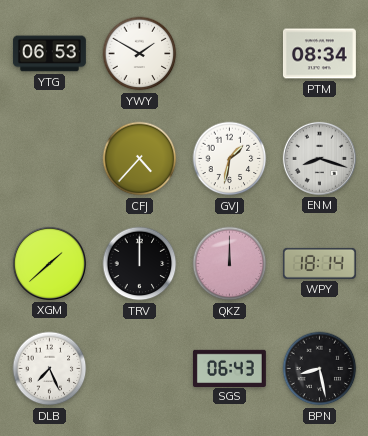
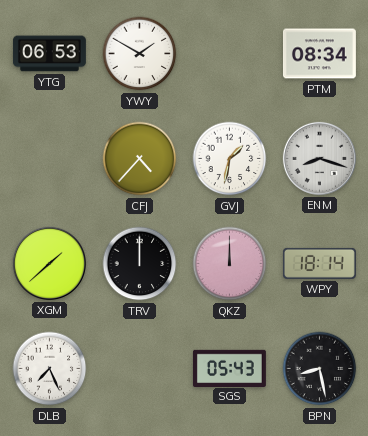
SGS: 06:43 -> 05:43 (229, 368)
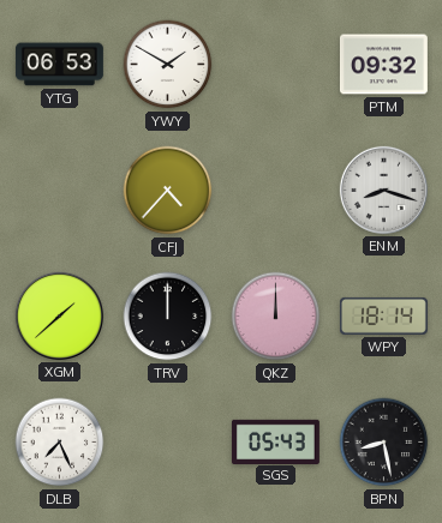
PTM: 08:34 -> 09:32 (383, 65)
GVJ: 1:32 -> none (230, 159)
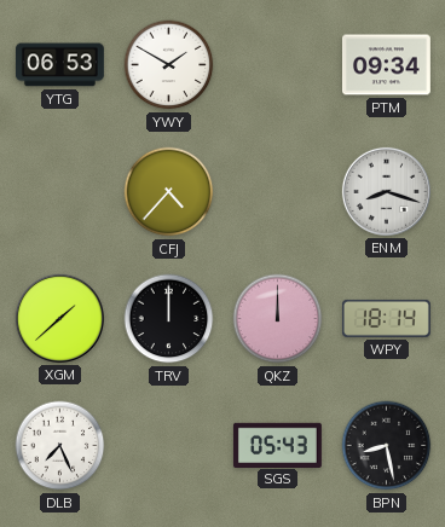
PTM: 09:32 -> 09:34 (386, 65)
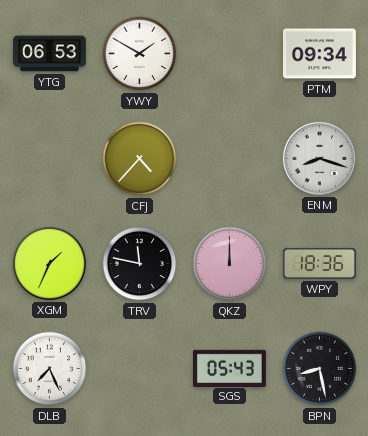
XGM: 1:38 -> 1:34 (49, 263)
TRV: 12:00 -> 11:47 (140, 264)
WPY: 18:14 -> 18:36 (319, 263)
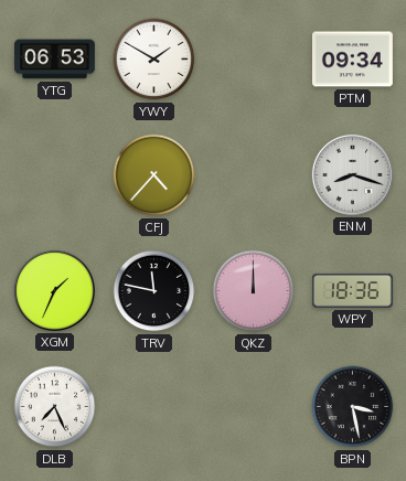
SGS: 05:43 -> none (229, 368)
BPN: 8:28 -> 3:28 (353, 407)
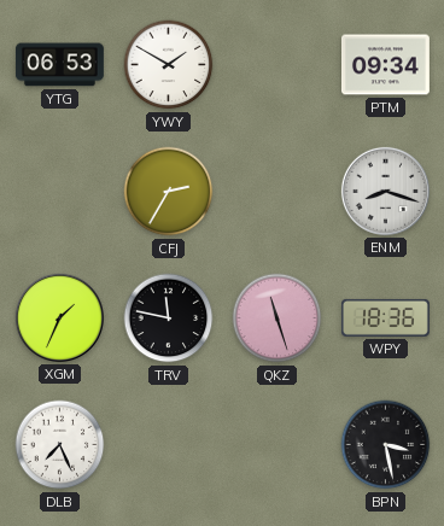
CFJ: 4:37 -> 2:35 (169, 192)
QKZ: 12:00 -> 11:27 (277, 318)
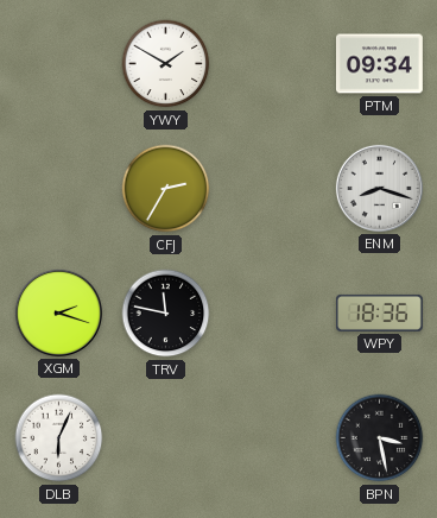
YTG: 06:53 -> none (59, 65)
XGM: 1:34 -> 2:18 (58, 312)
QKZ: 11:27 -> none (277, 318)
DLB: 7:26 -> 6:04 (59, 438)
